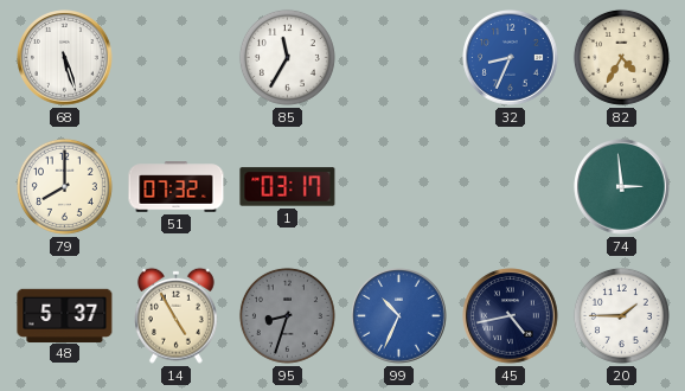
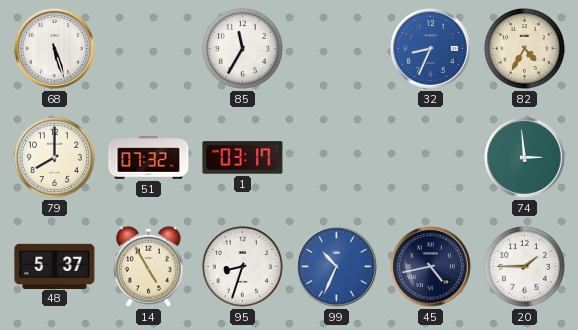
95 dial: grey -> white (242, 266)
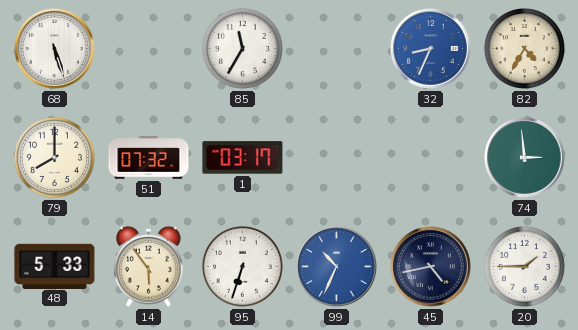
48: 5:37 -> 5:33 (55, 266)
14: 4:55 -> 5:54 (149, 266)
95: 8:33 -> 6:33 (242, 266)
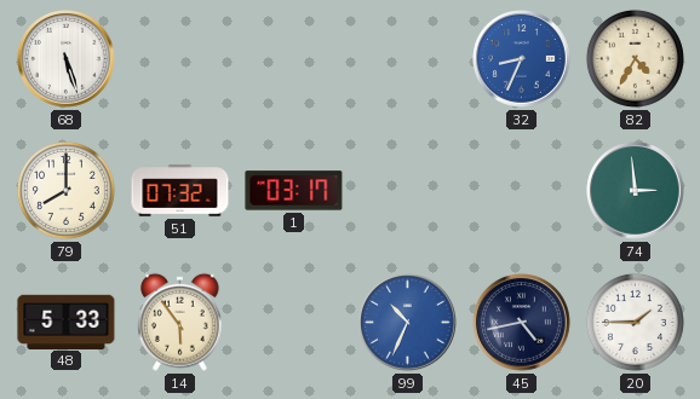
85: 11:35 -> none (242, 48)
95: 6:33 -> none (242, 266)
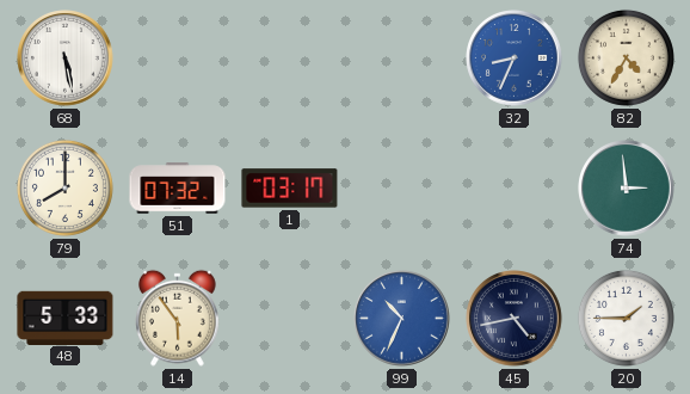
68: 5:27 -> 5:28 (66, 59)
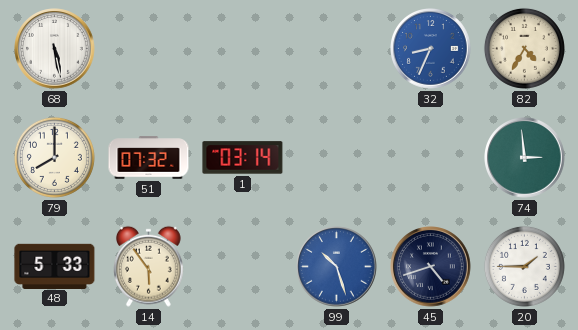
1: 03:17 -> 03:14 (243, 158)
99: 10:34 -> 10:27 (337, 267)
45: 4:43 -> 4:42 (431, 267)
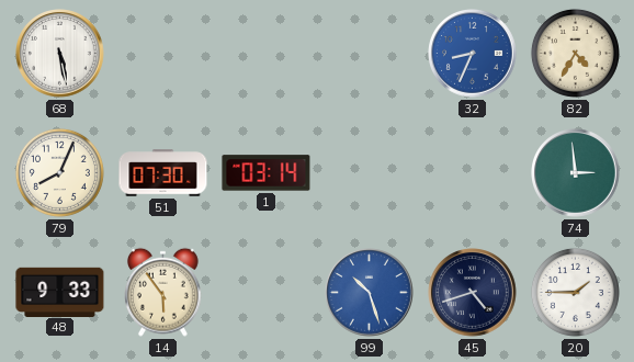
79: 8:00 -> 8:04 (59, 172)
51: 07:32 -> 07:30 (163, 173)
48: 5:33 -> 9:33 (60, 292)
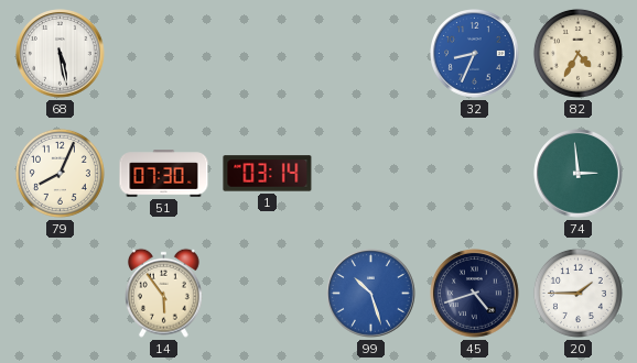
48: 9:33 -> none (60, 292)
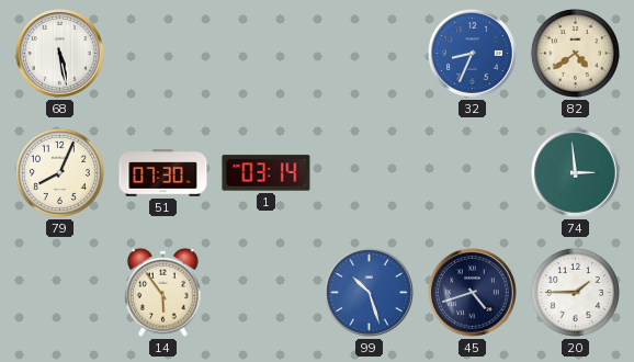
82: 4:35 -> 4:39 (575, 53)
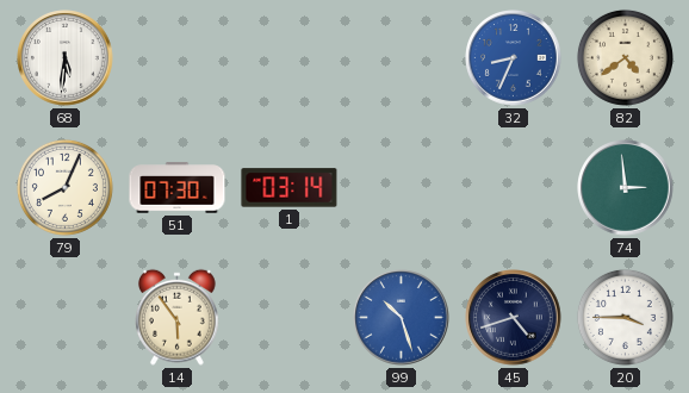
68: 5:28 -> 5:31 (66, 58)
20: 1:45 -> 3:45 (625, 317)
